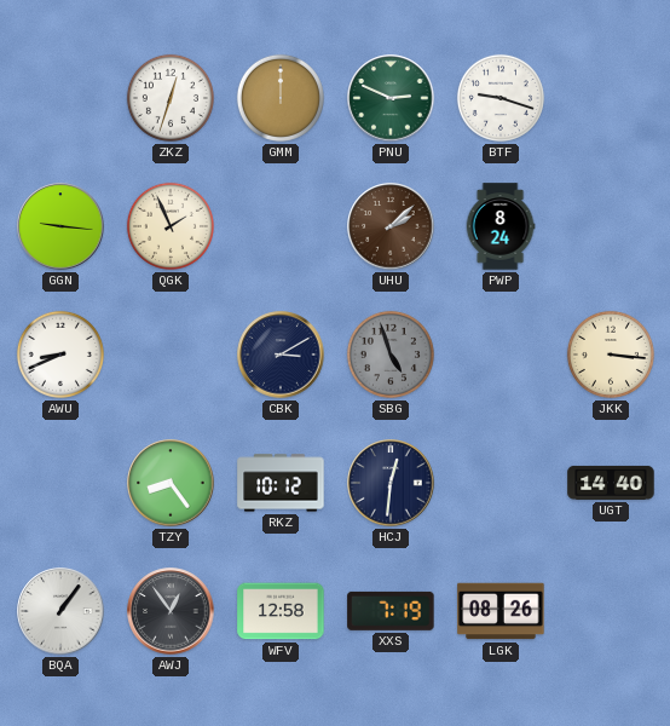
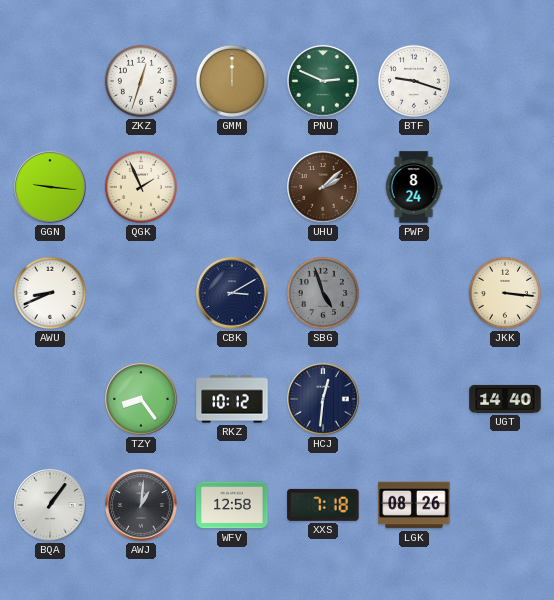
AWJ: 12:54 -> 1:01 (141, 505)
XXS: 7:19 -> 7:18 (323, 505)
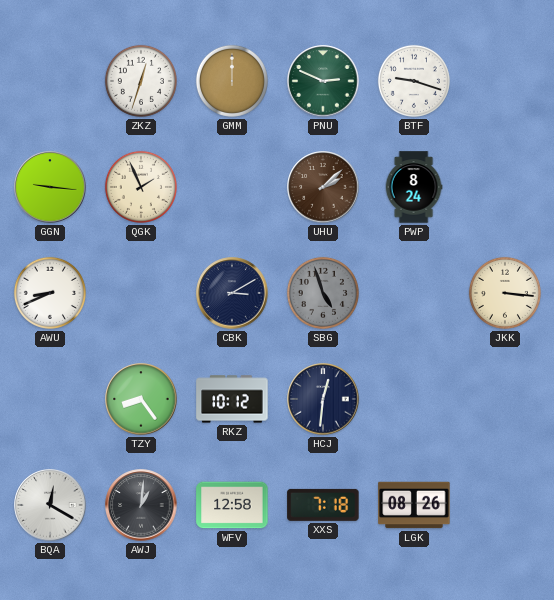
UGT: 14:40 -> none (505, 399)
BQA: 1:06 -> 12:20 (50, 505)
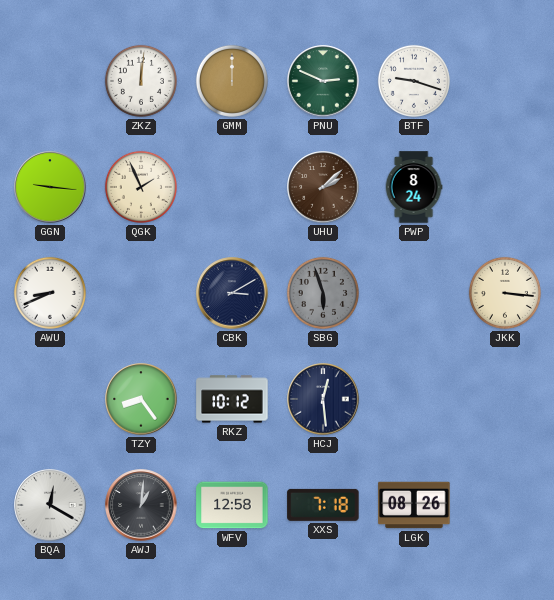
ZKZ: 12:33 -> 12:01 (141, 81)
SBG: 4:57 -> 5:57 (323, 293)
HCJ: 12:31 -> 12:29 (323, 399)
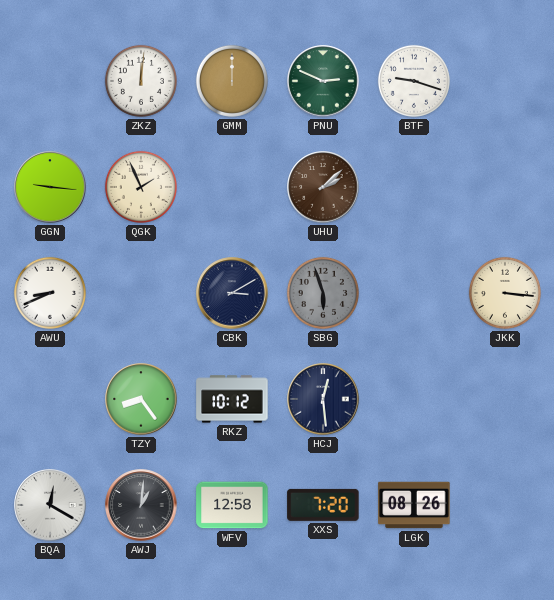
PWP: 8:24 -> none (414, 187)
XXS: 7:18 -> 7:20 (323, 505)
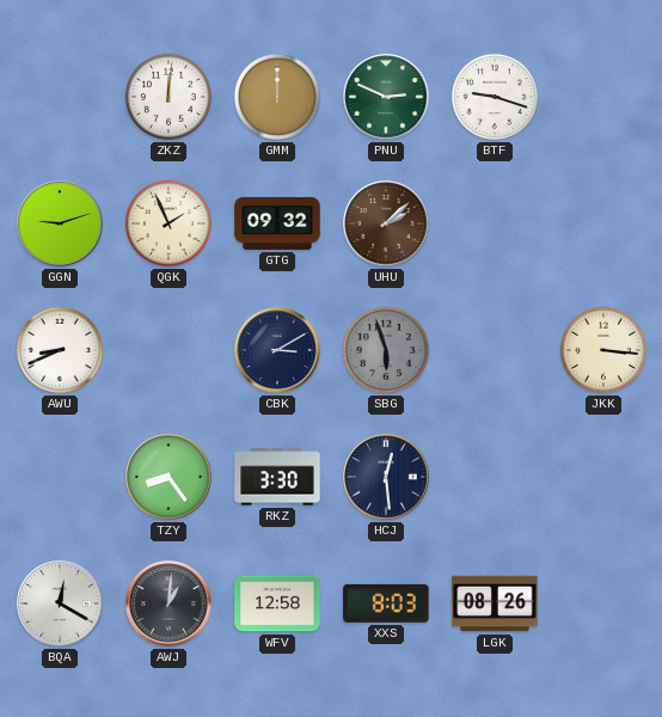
GGN: 9:16 -> 9:12 (60, 223)
GTG: none -> 09:32 (277, 223)
RKZ: 10:12 -> 3:30 (277, 477)
XXS: 7:20 -> 8:03 (386, 603)
